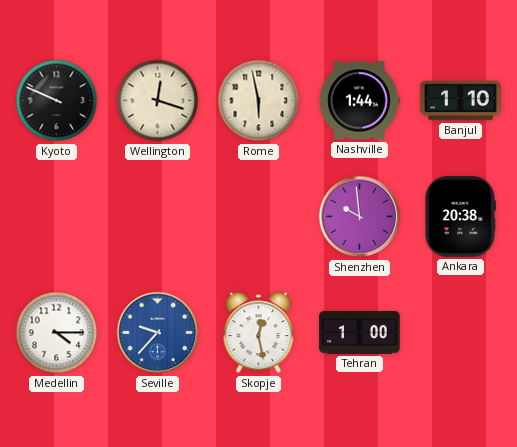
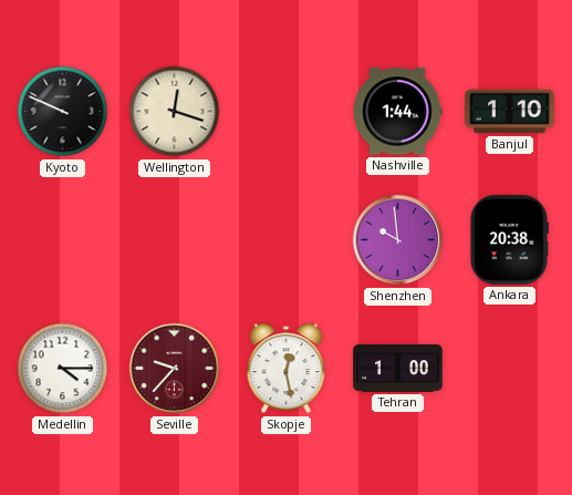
Rome: 5:58 -> none (259, 101)
Seville dial: blue -> burgundy (175, 369)
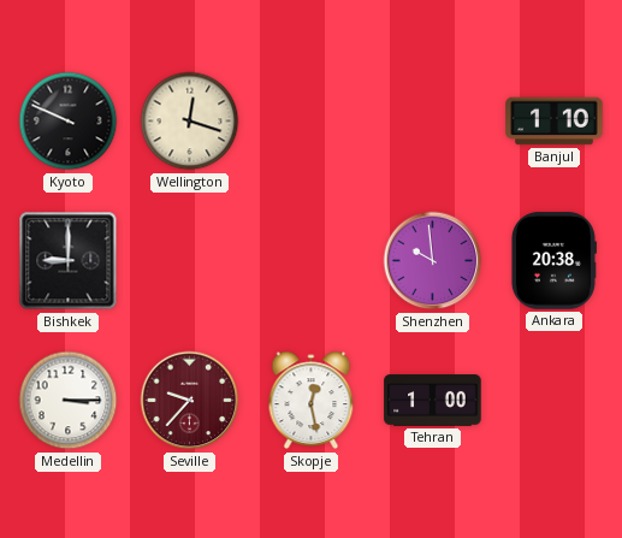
Nashville: 1:44 -> none (397, 112)
Bishkek: none -> 9:00 (69, 261)
Medellin: 4:15 -> 3:15 (69, 401)
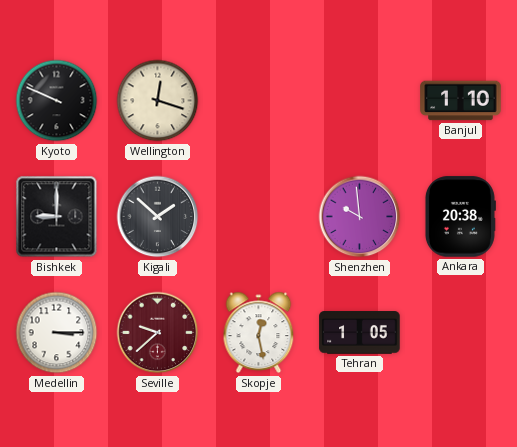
Kigali: none -> 1:52 (158, 217)
Seville: 9:37 -> 9:38 (158, 333)
Tehran: 1:00 -> 1:05 (360, 333)
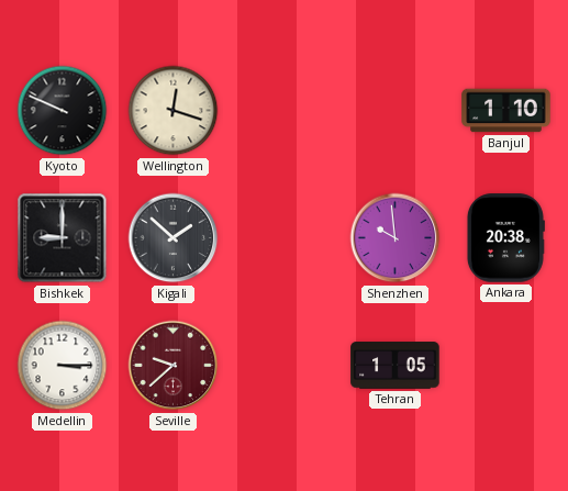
Skopje: 12:28 -> none (259, 333)
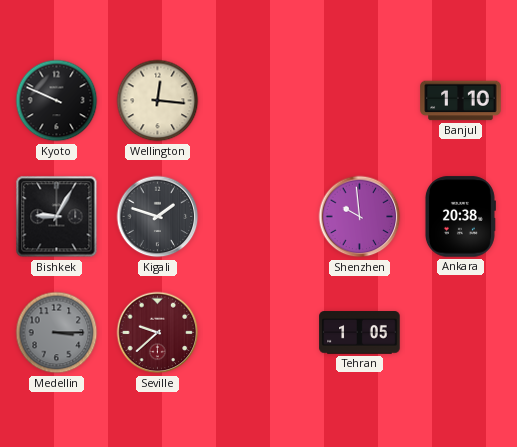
Wellington: 12:18 -> 12:16 (158, 101)
Bishkek: 9:00 -> 9:05 (57, 217)
Kigali: 1:52 -> 1:48 (158, 217)
Medellin dial: white -> grey (57, 333)
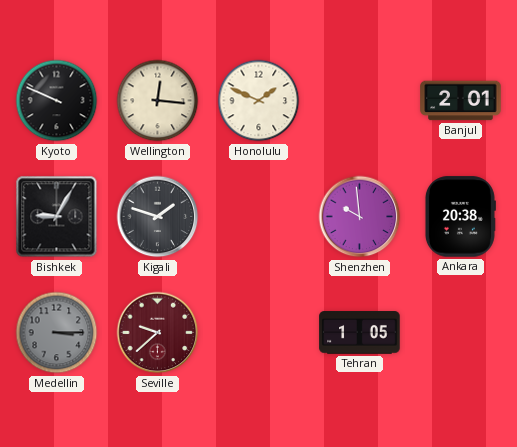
Honolulu: none -> 1:49 (259, 101)
Banjul: 1:10 -> 2:01 (461, 101)
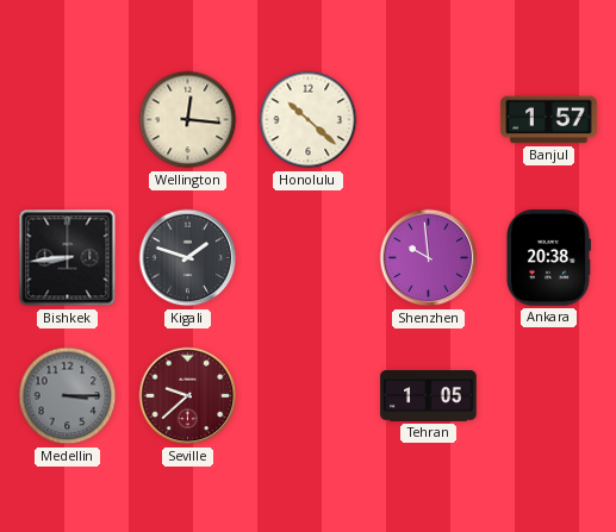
Kyoto: 9:49 -> none (57, 101)
Honolulu: 1:49 -> 10:22 (309, 120)
Banjul: 2:01 -> 1:57 (549, 120)
Bishkek: 9:05 -> 8:44 (68, 258)
